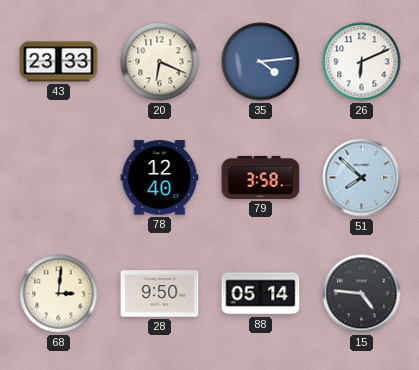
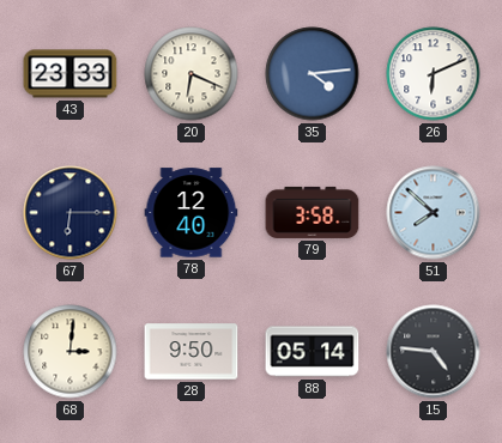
67: none -> 6:15 (71, 213)
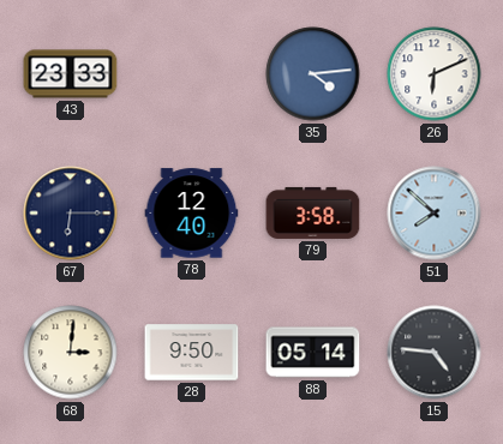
20: 6:19 -> none (192, 74)
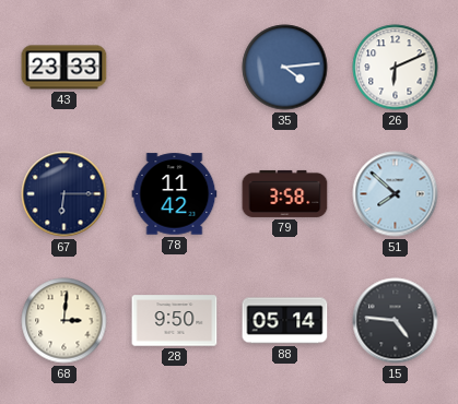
78: 12:40 -> 11:42 (175, 194)
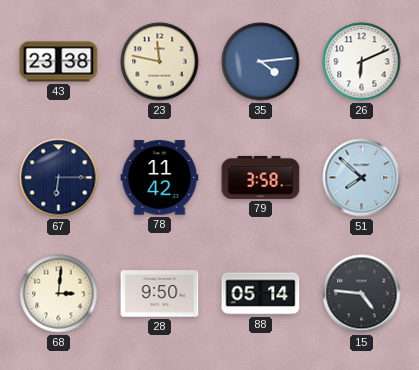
43: 23:33 -> 23:38 (59, 62)
23: none -> 11:47 (160, 62)
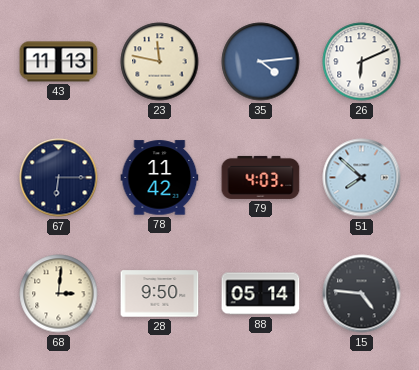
43: 23:38 -> 11:13 (59, 62)
79: 3:58 -> 4:03 (261, 177)
